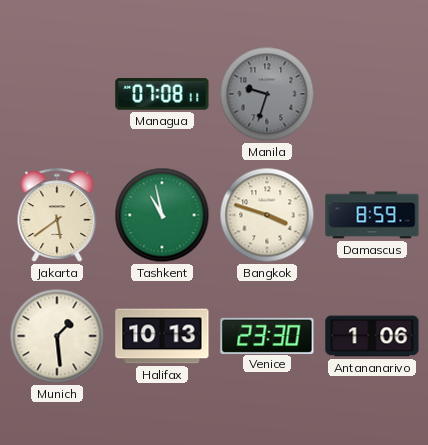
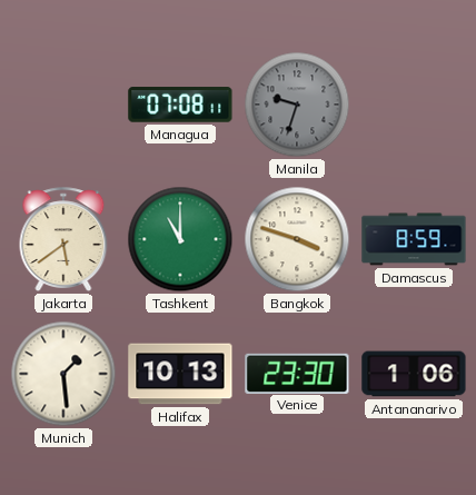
Tashkent: 10:58 -> 11:00 (180, 239)
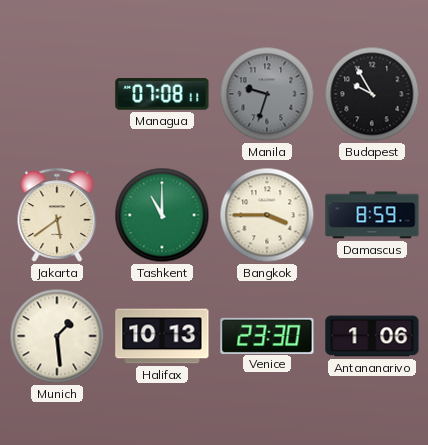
Budapest: none -> 9:55 (372, 94)
Bangkok: 3:48 -> 3:45 (267, 215)
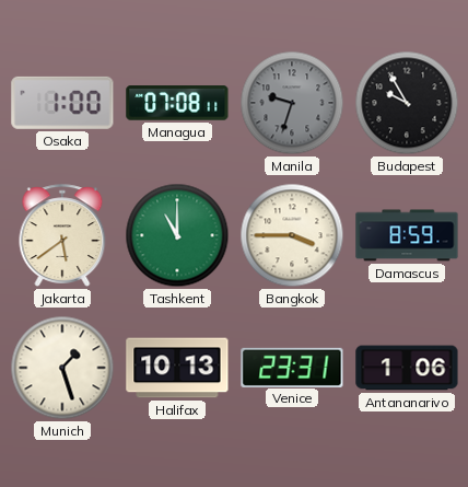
Osaka: none -> 1:00 (62, 103)
Munich: 1:29 -> 1:27 (62, 368)
Venice: 23:30 -> 23:31 (292, 367)
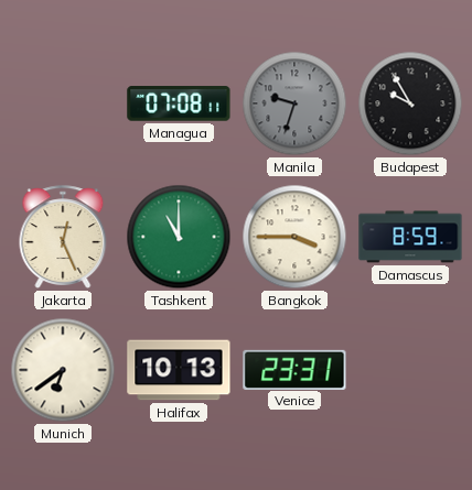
Osaka: 1:00 -> none (62, 103)
Jakarta: 5:39 -> 12:26 (63, 237)
Munich: 1:27 -> 6:39 (63, 370)
Antananarivo: 1:06 -> none (407, 368)
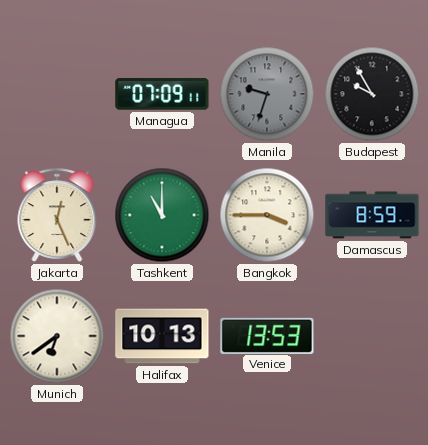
Managua: 07:08 -> 07:09 (162, 94)
Venice: 23:31 -> 13:53 (267, 335)
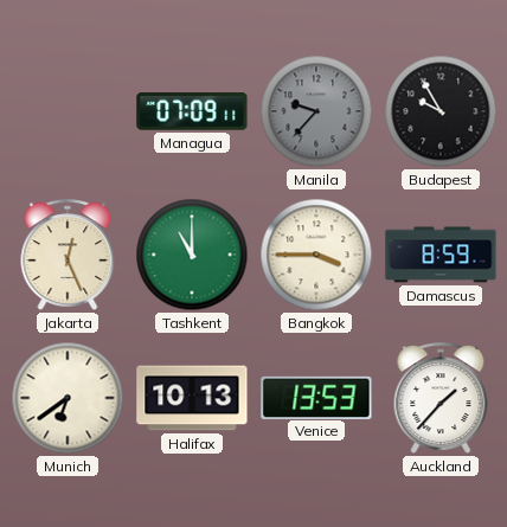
Manila: 9:33 -> 9:37 (316, 111)
Auckland: none -> 1:37 (441, 398)
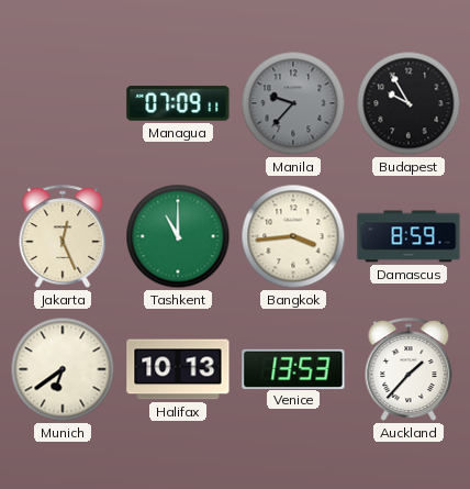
Bangkok: 3:45 -> 3:44 (293, 236)
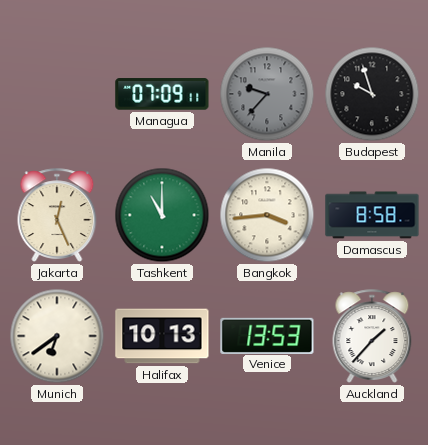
Budapest: 9:55 -> 9:57 (372, 94)
Damascus: 8:59 -> 8:58 (372, 215)
